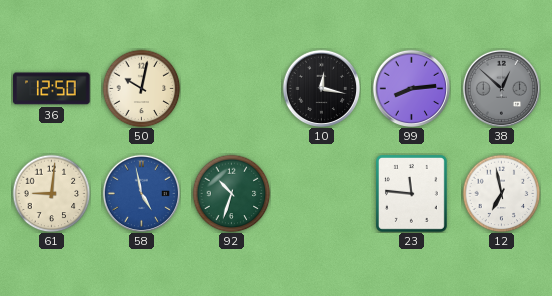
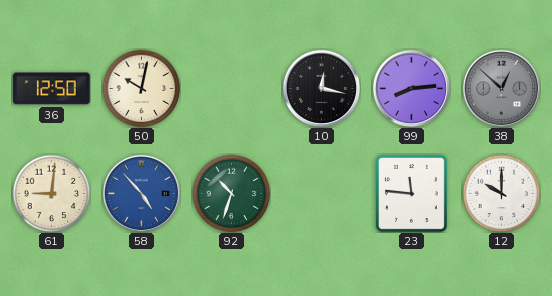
58: 4:58 -> 4:53 (141, 193)
12: 6:58 -> 10:00 (501, 193)
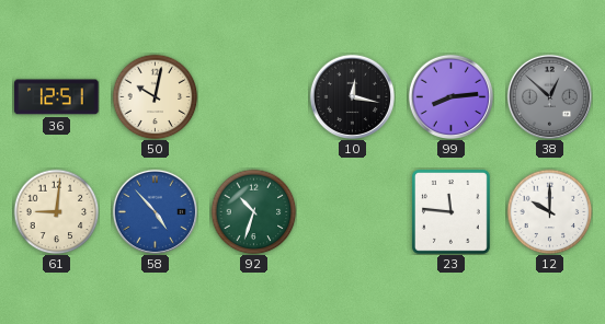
36: 12:50 -> 12:51 (57, 97)
